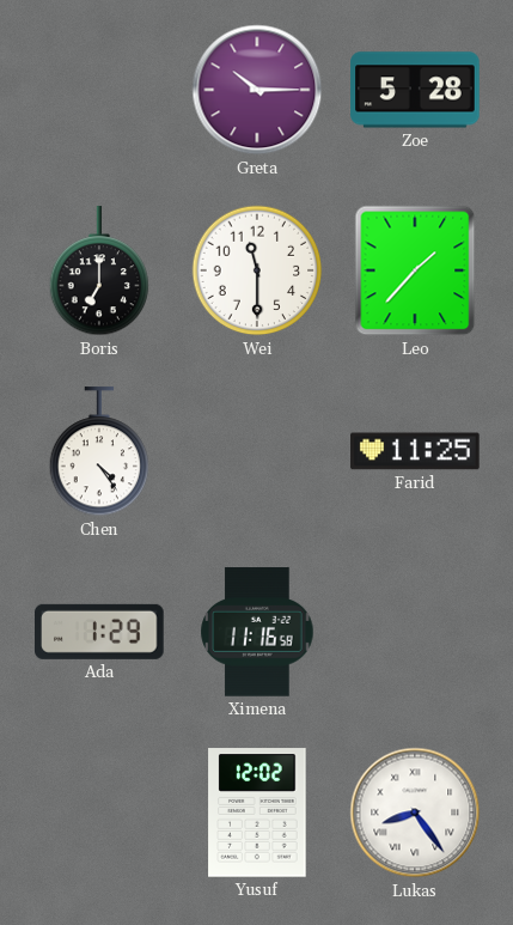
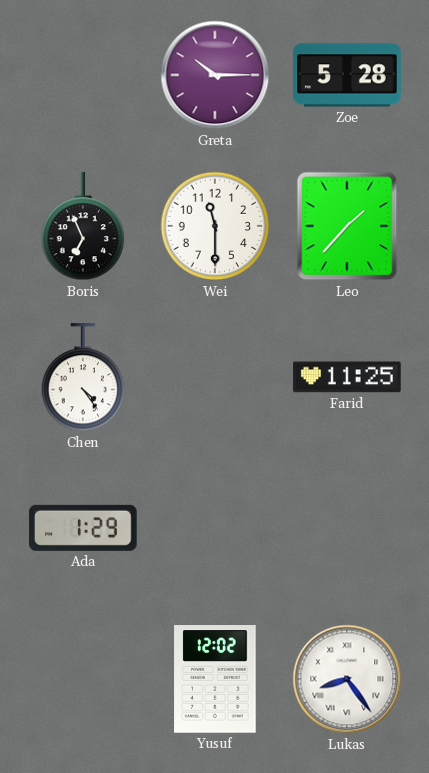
Boris: 7:00 -> 6:56 (83, 227)
Ximena: 11:16 -> none (257, 632)
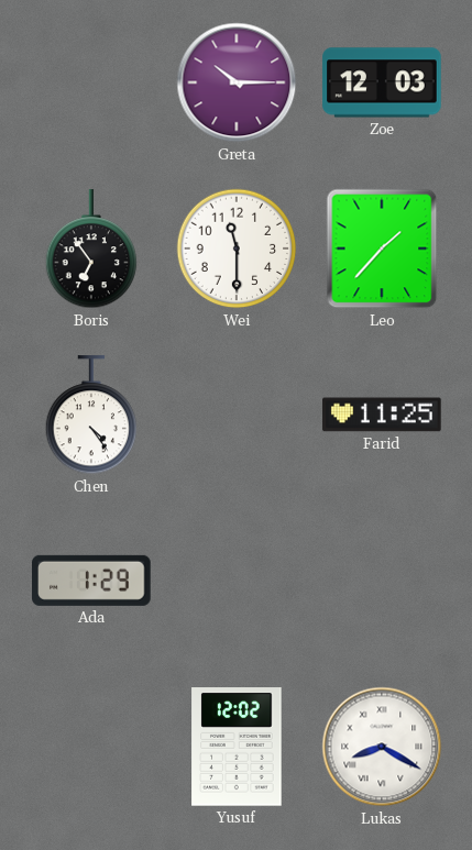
Zoe: 5:28 -> 12:03 (382, 82)
Boris: 6:56 -> 6:54 (91, 250)
Lukas: 8:24 -> 8:20 (382, 747)
